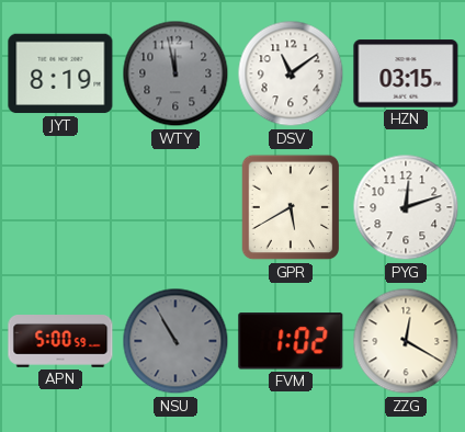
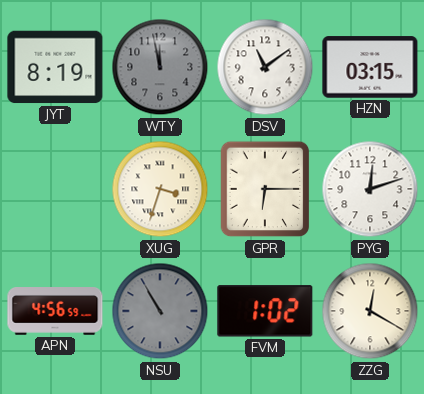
XUG: none -> 3:33 (160, 189)
GPR: 5:40 -> 6:15 (265, 189)
APN: 5:00 -> 4:56 (55, 312)
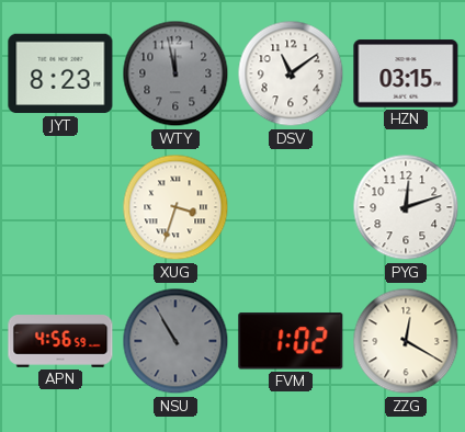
JYT: 8:19 -> 8:23 (60, 73)
GPR: 6:15 -> none (265, 189)
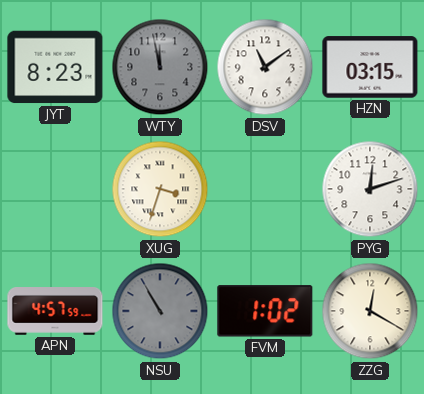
APN: 4:56 -> 4:57 (55, 312)
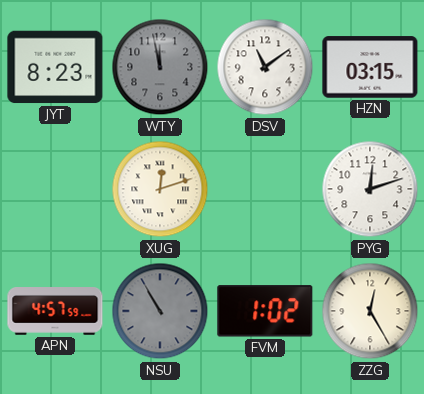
XUG: 3:33 -> 12:12 (160, 189)
ZZG: 12:20 -> 12:25 (370, 311)
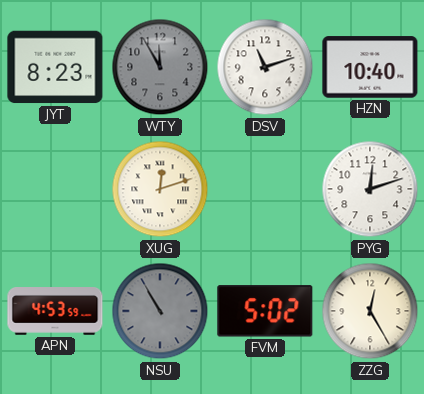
WTY: 11:58 -> 11:55 (160, 67)
DSV: 11:09 -> 11:12 (265, 67)
HZN: 03:15 -> 10:40 (370, 67)
APN: 4:57 -> 4:53 (55, 312)
FVM: 1:02 -> 5:02 (265, 311)
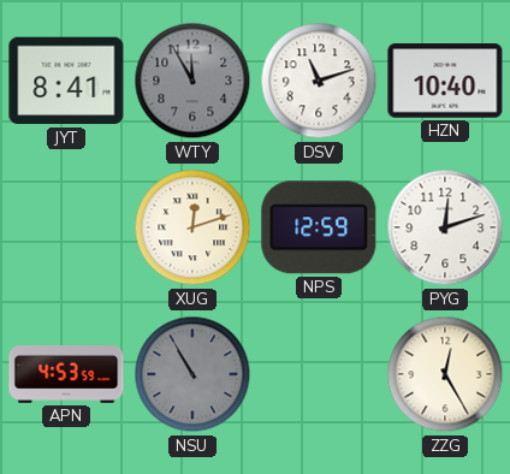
JYT: 8:23 -> 8:41 (66, 81)
NPS: none -> 12:59 (319, 227)
FVM: 5:02 -> none (265, 311)
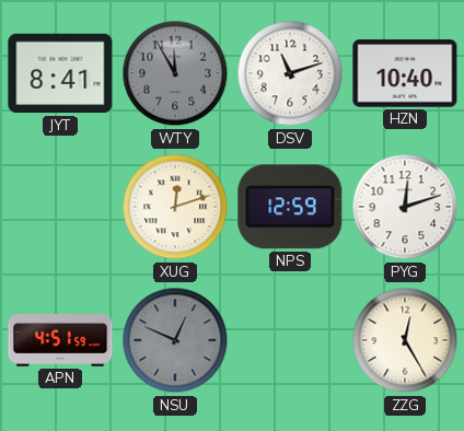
APN: 4:53 -> 4:51 (60, 341)
NSU: 10:55 -> 12:49 (175, 340)
